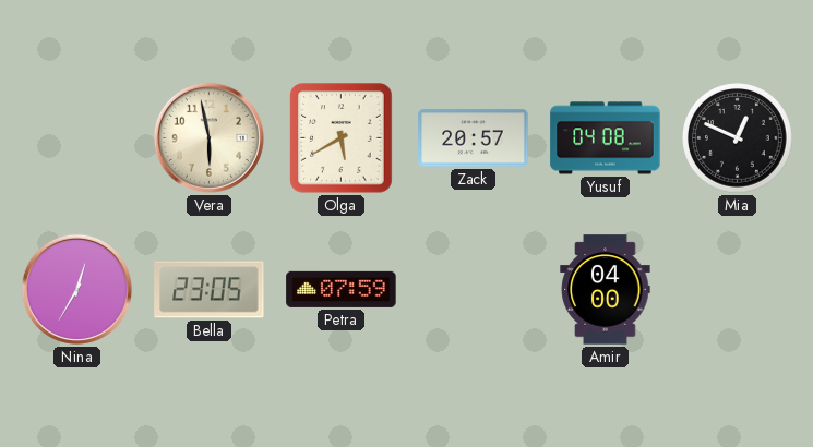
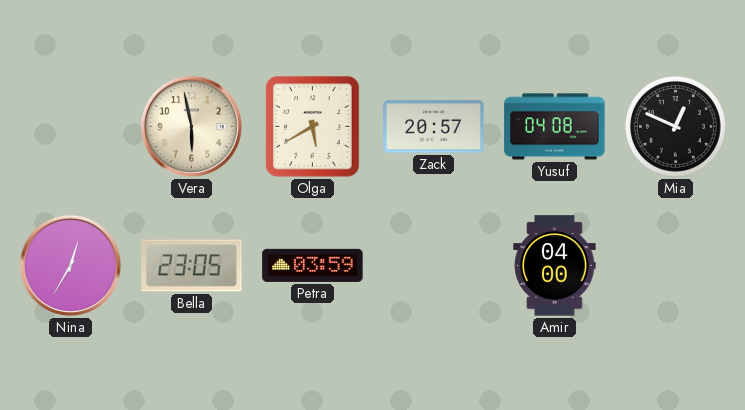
Petra: 07:59 -> 03:59 (313, 265)
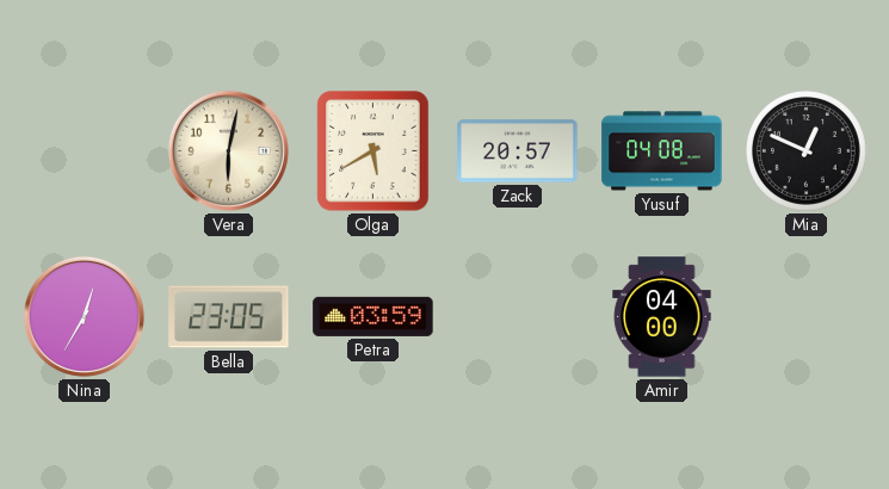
Vera: 5:58 -> 6:02 (228, 150)
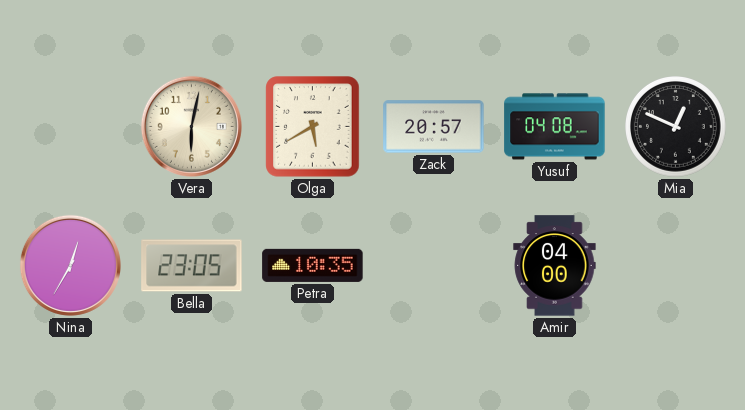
Petra: 03:59 -> 10:35 (313, 265)
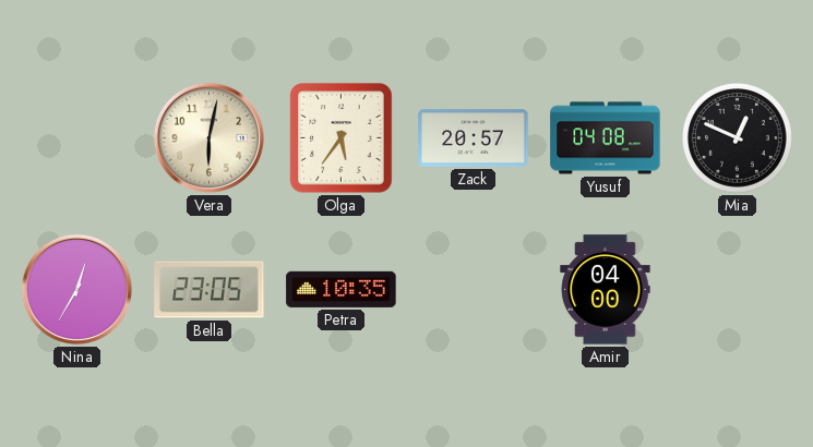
Olga: 5:40 -> 5:36 (342, 138)
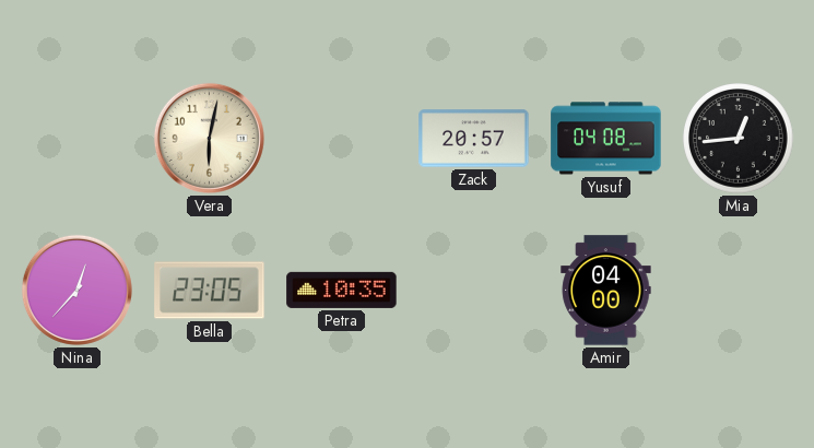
Olga: 5:36 -> none (342, 138)
Mia: 12:49 -> 12:44 (739, 139)
Nina: 12:35 -> 12:37 (76, 290)
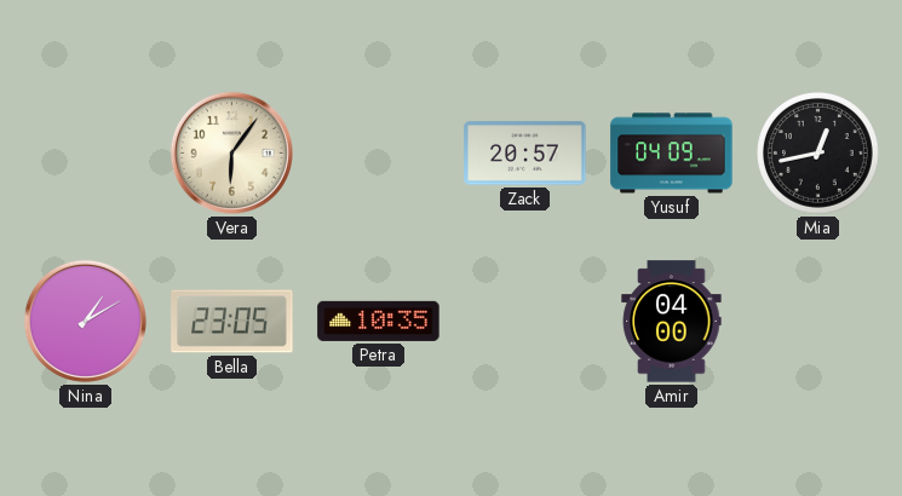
Vera: 6:02 -> 6:06 (231, 152)
Yusuf: 04:08 -> 04:09 (672, 154)
Mia: 12:44 -> 12:43 (818, 154)
Nina: 12:37 -> 1:10 (85, 321)
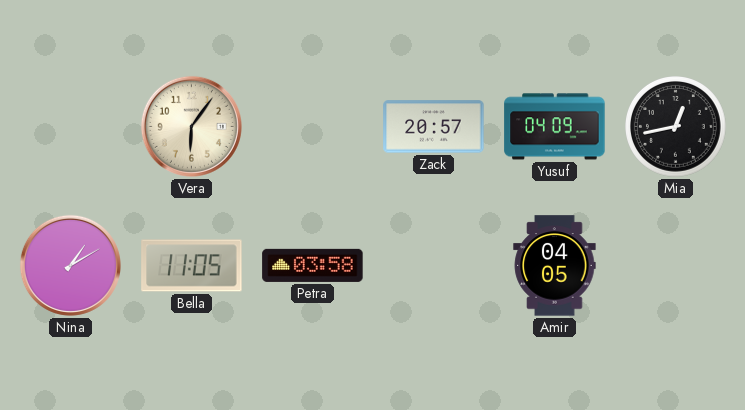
Bella: 23:05 -> 11:05 (192, 266)
Petra: 10:35 -> 03:58 (313, 265)
Amir: 04:00 -> 04:05 (555, 266)
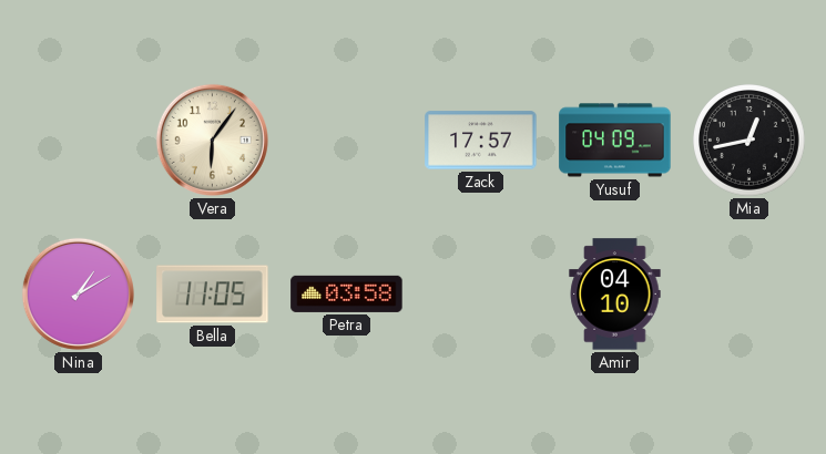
Zack: 20:57 -> 17:57 (481, 141)
Amir: 04:05 -> 04:10 (615, 295)
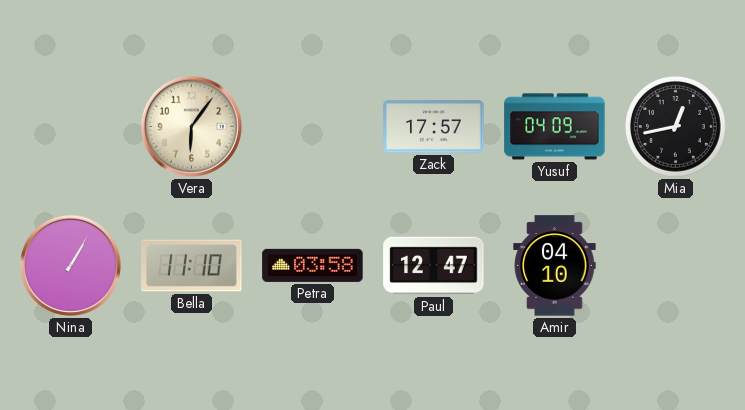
Nina: 1:10 -> 1:05 (70, 265)
Bella: 11:05 -> 11:10 (192, 266)
Paul: none -> 12:47 (434, 266)
